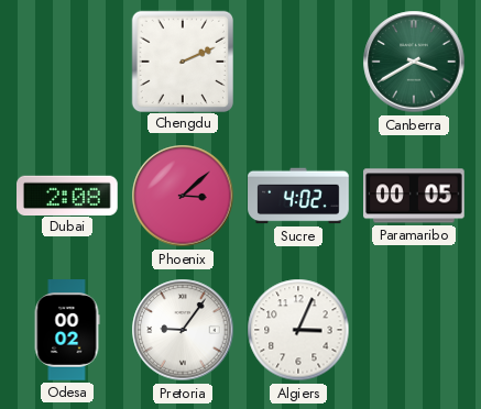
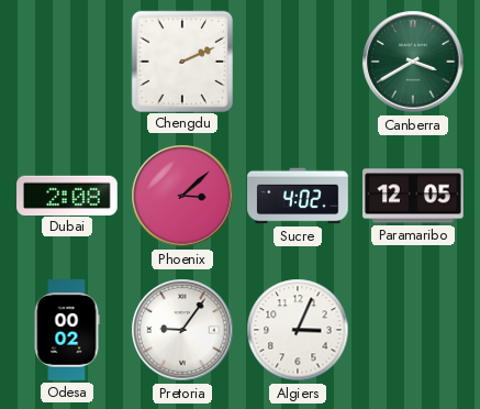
Paramaribo: 00:05 -> 12:05 (414, 196)
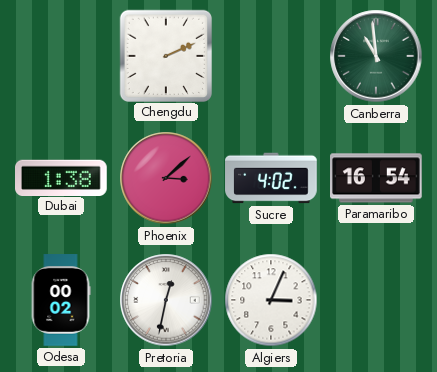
Canberra: 3:40 -> 10:59 (376, 56)
Dubai: 2:08 -> 1:38 (62, 177)
Paramaribo: 12:05 -> 16:54 (377, 178)
Pretoria: 9:06 -> 12:32 (166, 300)
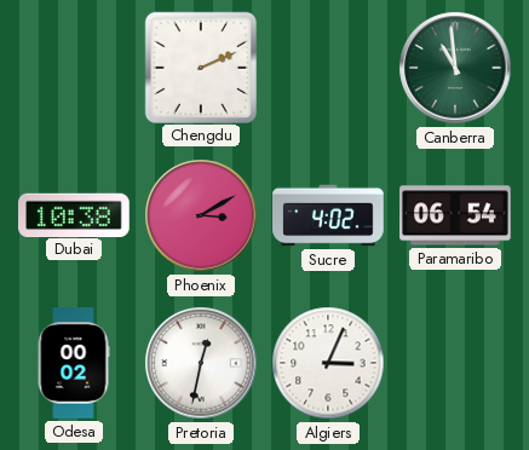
Dubai: 1:38 -> 10:38 (75, 214)
Phoenix: 3:08 -> 3:10 (201, 215)
Paramaribo: 16:54 -> 06:54 (456, 215)
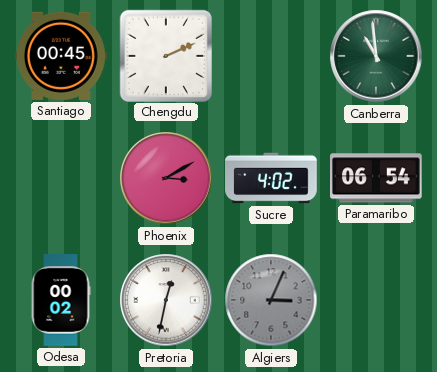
Santiago: none -> 00:45 (62, 56)
Dubai: 10:38 -> none (75, 214)
Algiers dial: white -> grey (271, 300)
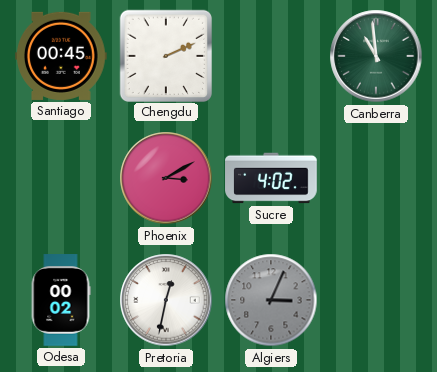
Paramaribo: 06:54 -> none (377, 178)
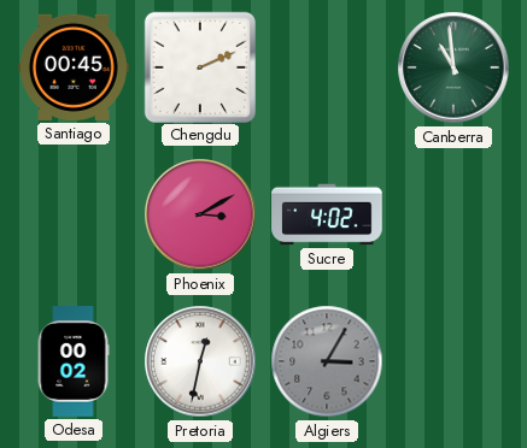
Algiers: 3:04 -> 3:05 (327, 361)
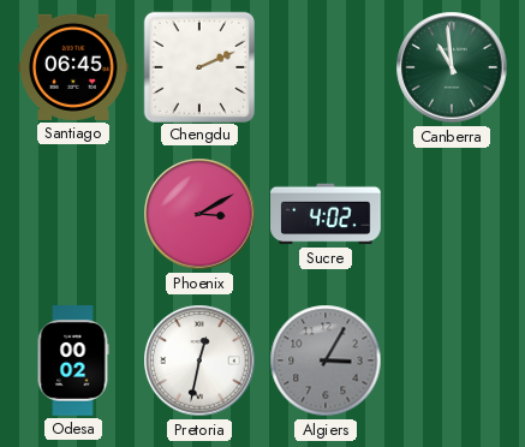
Santiago: 00:45 -> 06:45 (74, 67)
